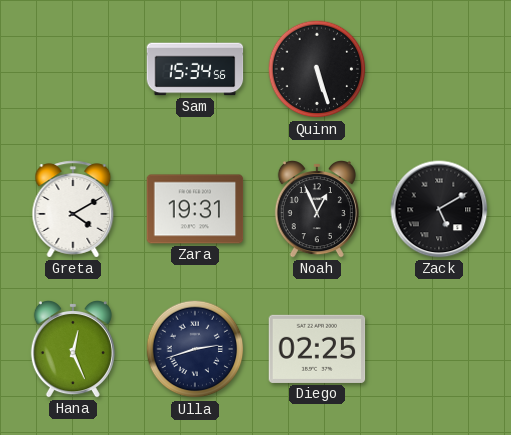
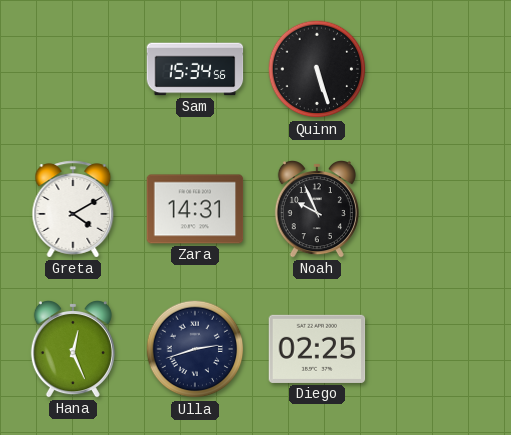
Zara: 19:31 -> 14:31 (195, 209)
Noah: 12:56 -> 9:56 (317, 210)
Zack: 5:10 -> none (439, 209)
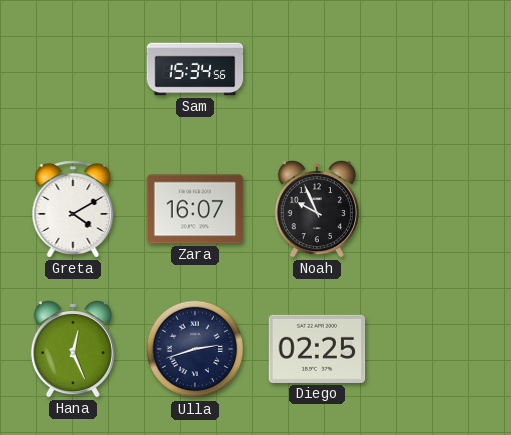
Quinn: 5:27 -> none (317, 69)
Zara: 14:31 -> 16:07 (195, 209)
